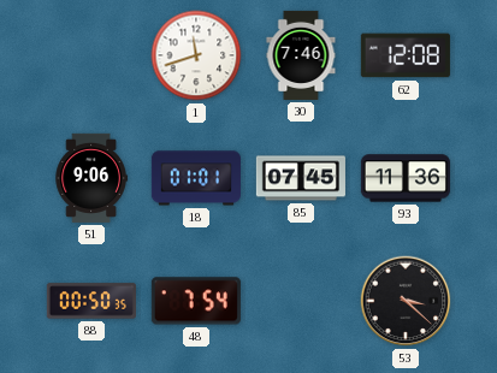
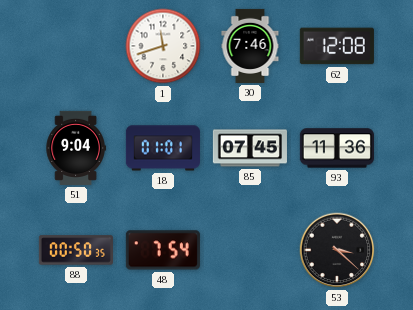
51: 9:06 -> 9:04 (76, 148)
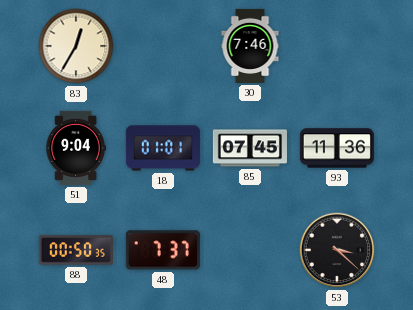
83: none -> 12:35 (76, 46)
1: 11:42 -> none (163, 46)
62: 12:08 -> none (337, 46)
48: 7:54 -> 7:37 (163, 250)
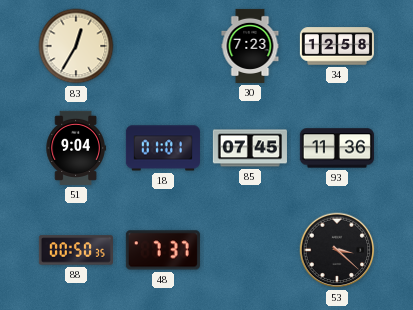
30: 7:46 -> 7:23 (250, 46)
34: none -> 12:58 (337, 46)
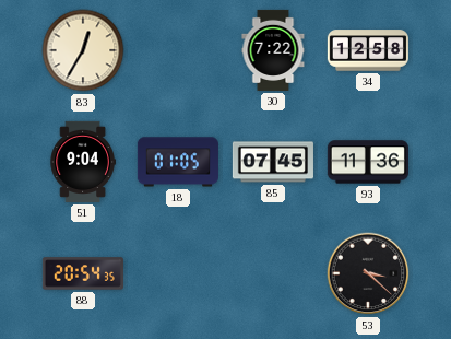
30: 7:23 -> 7:22 (273, 50)
18: 01:01 -> 01:05 (178, 162)
88: 00:50 -> 20:54 (83, 273)
48: 7:37 -> none (163, 250)
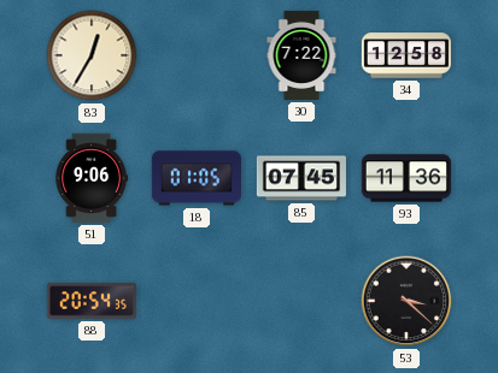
51: 9:04 -> 9:06 (92, 178)
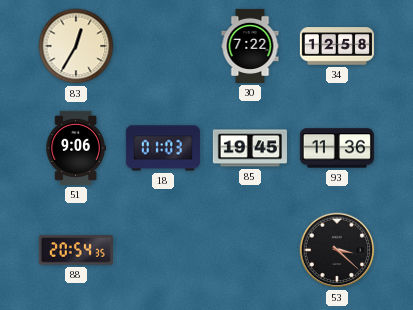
18: 01:05 -> 01:03 (163, 148)
85: 07:45 -> 19:45 (250, 148)
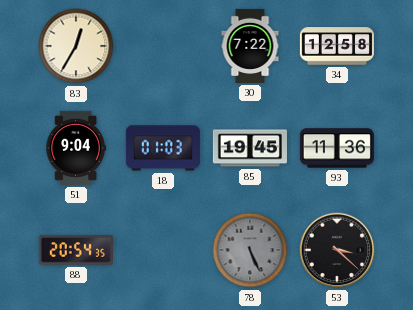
51: 9:06 -> 9:04 (76, 148)
78: none -> 5:26 (250, 250)
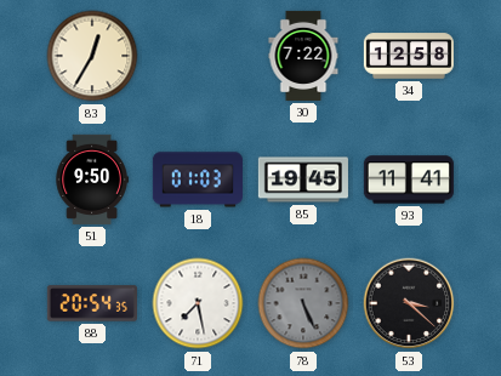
51: 9:04 -> 9:50 (92, 180)
93: 11:36 -> 11:41 (409, 180)
71: none -> 7:28 (198, 303)
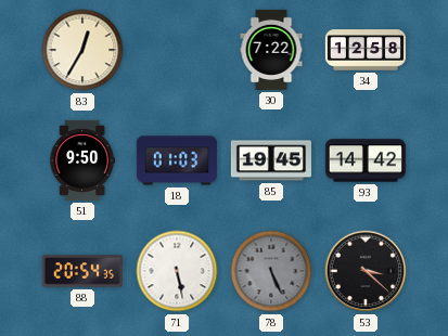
93: 11:41 -> 14:42 (366, 160)
71: 7:28 -> 5:28 (177, 271)
